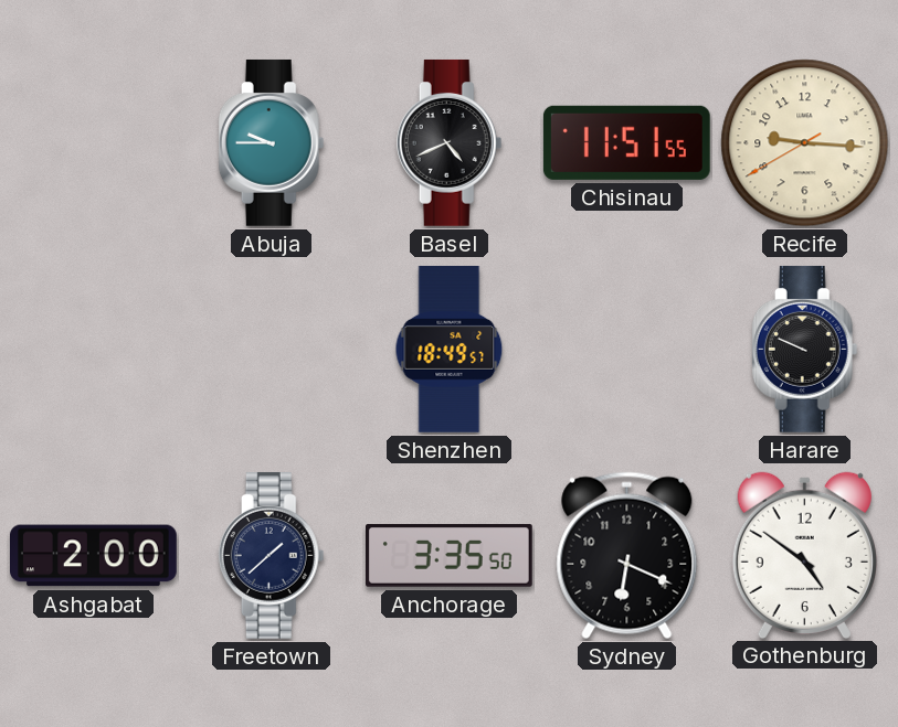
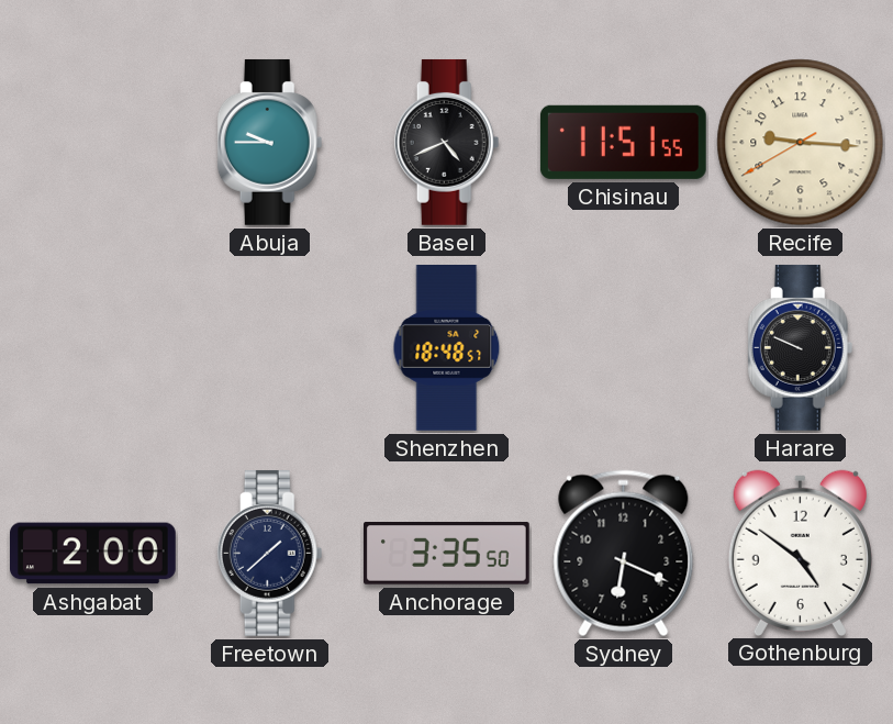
Shenzhen: 18:49 -> 18:48 (447, 348)
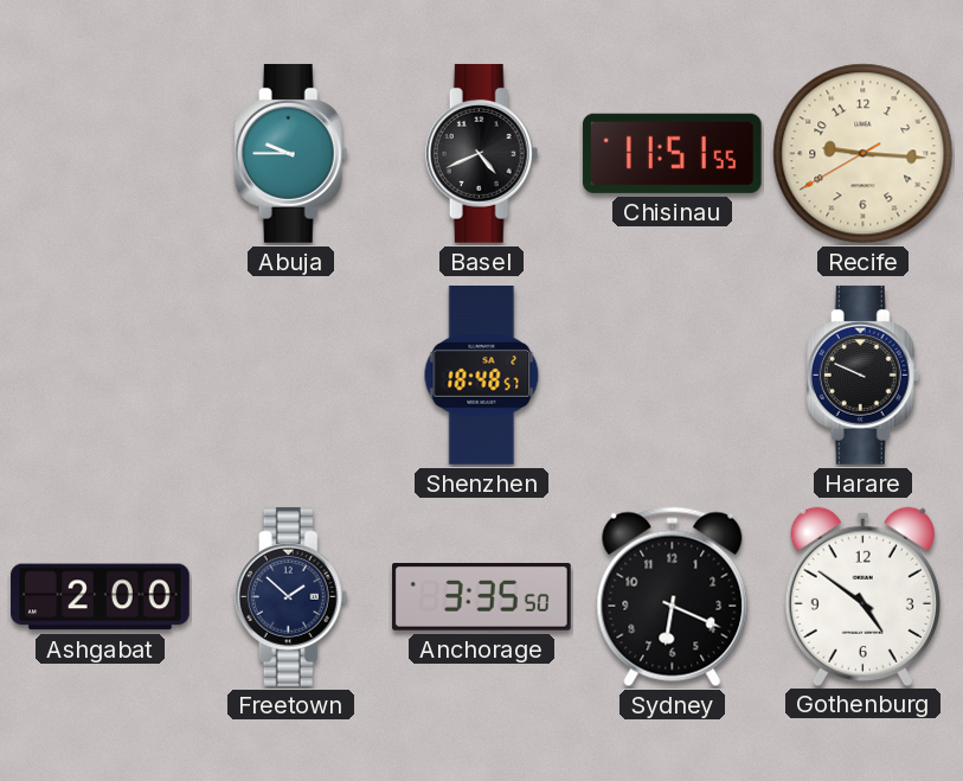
Freetown: 1:38 -> 1:52 (291, 596)
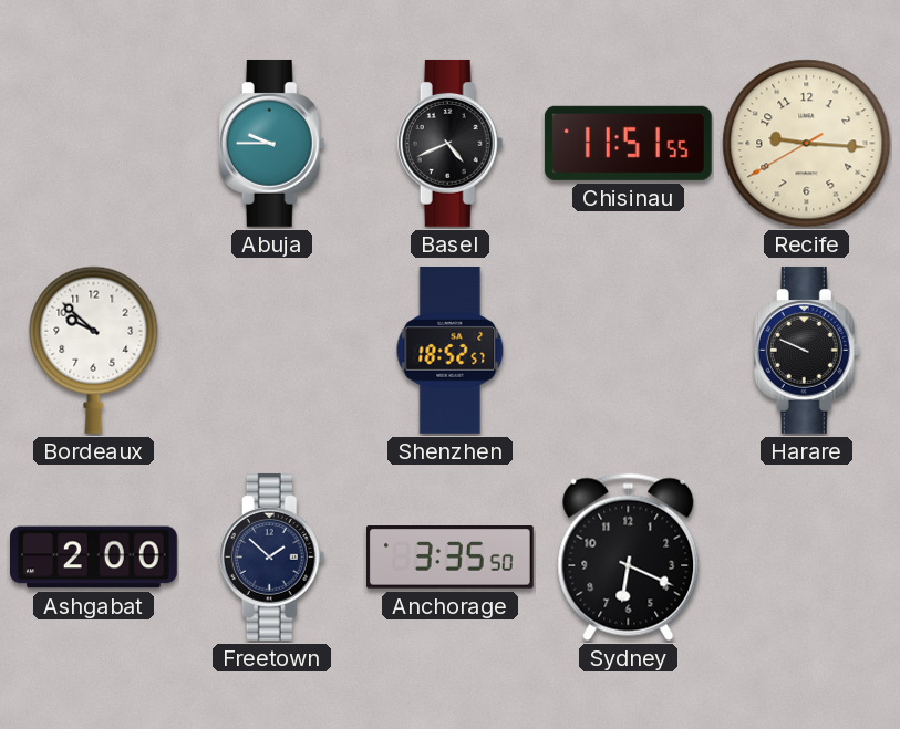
Bordeaux: none -> 9:52 (94, 350)
Shenzhen: 18:48 -> 18:52 (451, 351)
Gothenburg: 4:51 -> none (862, 596)
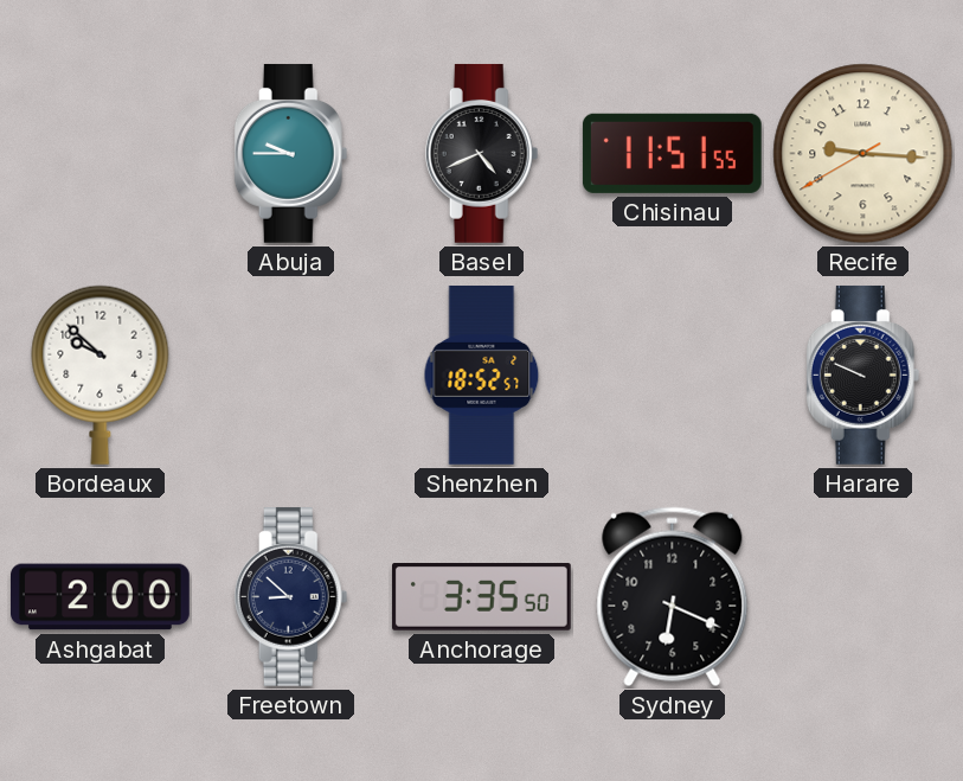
Freetown: 1:52 -> 8:52 (291, 596)
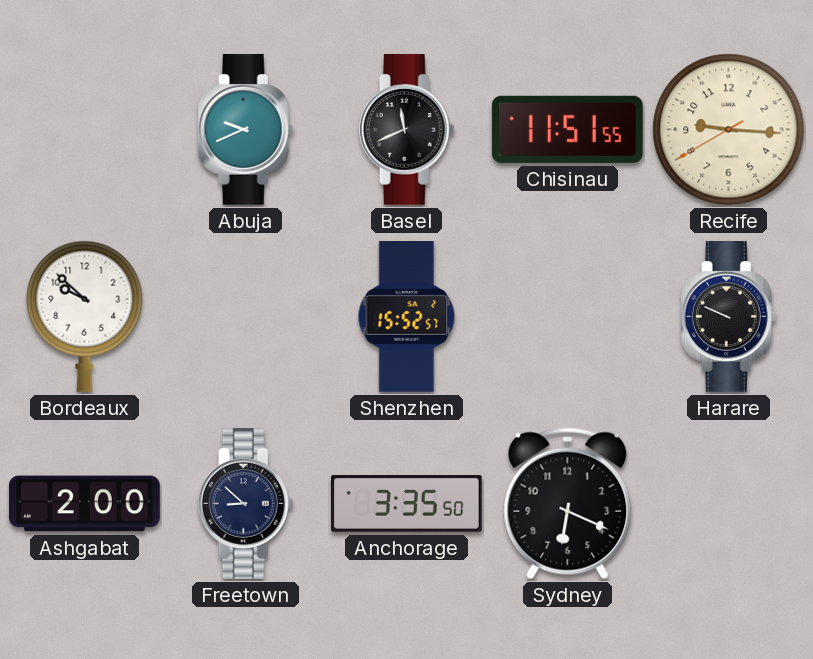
Abuja: 9:45 -> 9:41 (246, 129)
Basel: 4:41 -> 11:41 (407, 129)
Shenzhen: 18:52 -> 15:52 (407, 317)
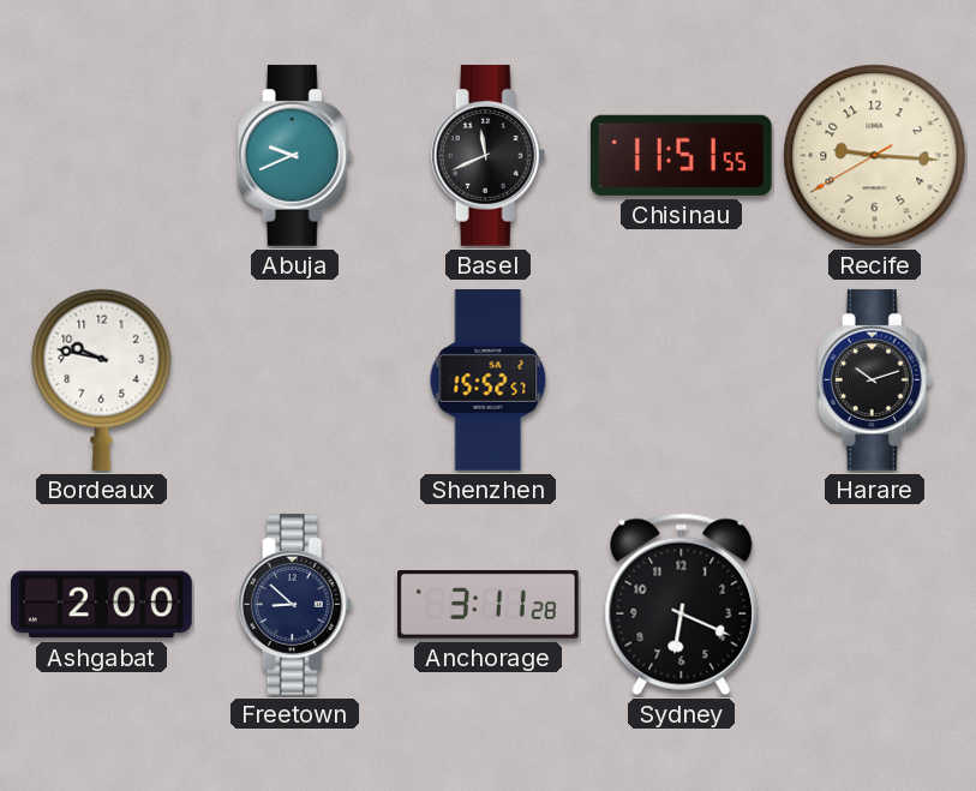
Bordeaux: 9:52 -> 9:47 (102, 379)
Harare: 9:49 -> 10:12 (875, 379)
Anchorage: 3:35 -> 3:11 (489, 605)
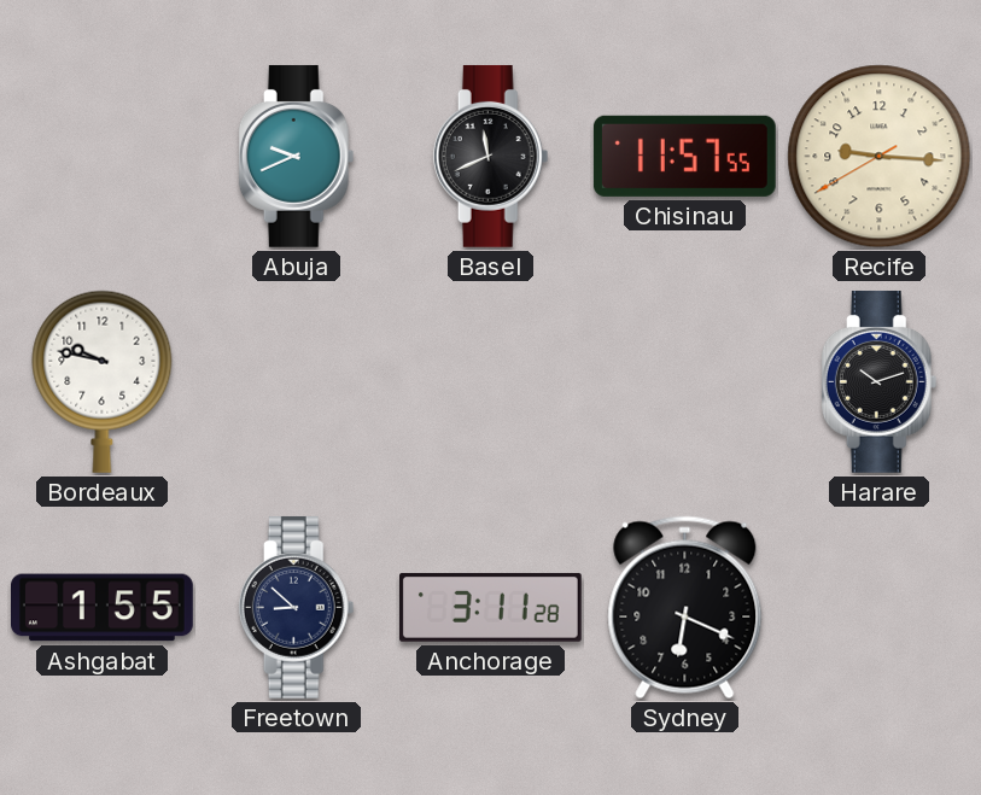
Chisinau: 11:51 -> 11:57 (684, 156)
Shenzhen: 15:52 -> none (489, 380)
Ashgabat: 2:00 -> 1:55 (103, 608)
